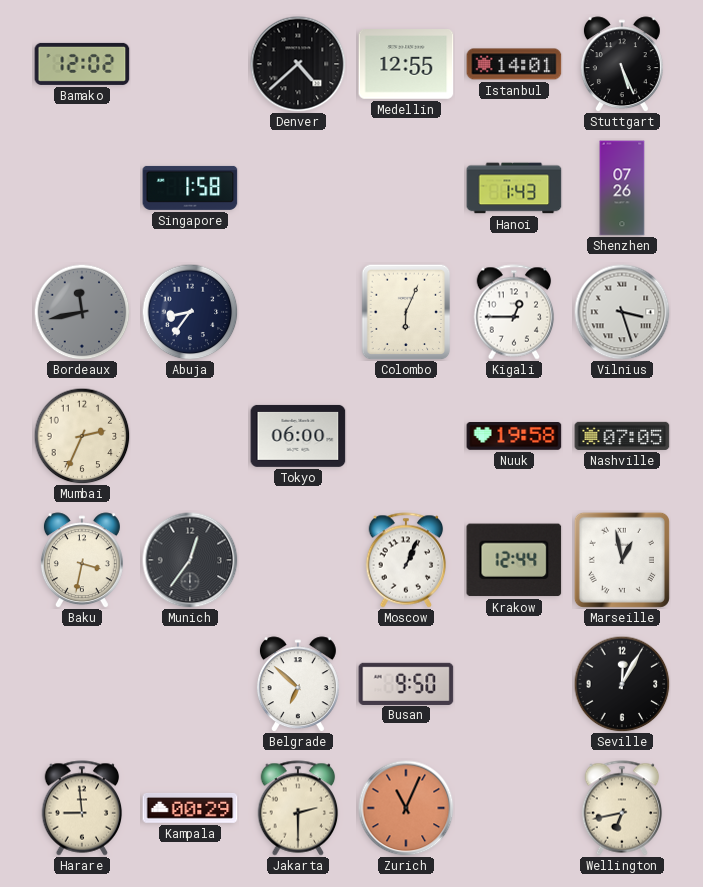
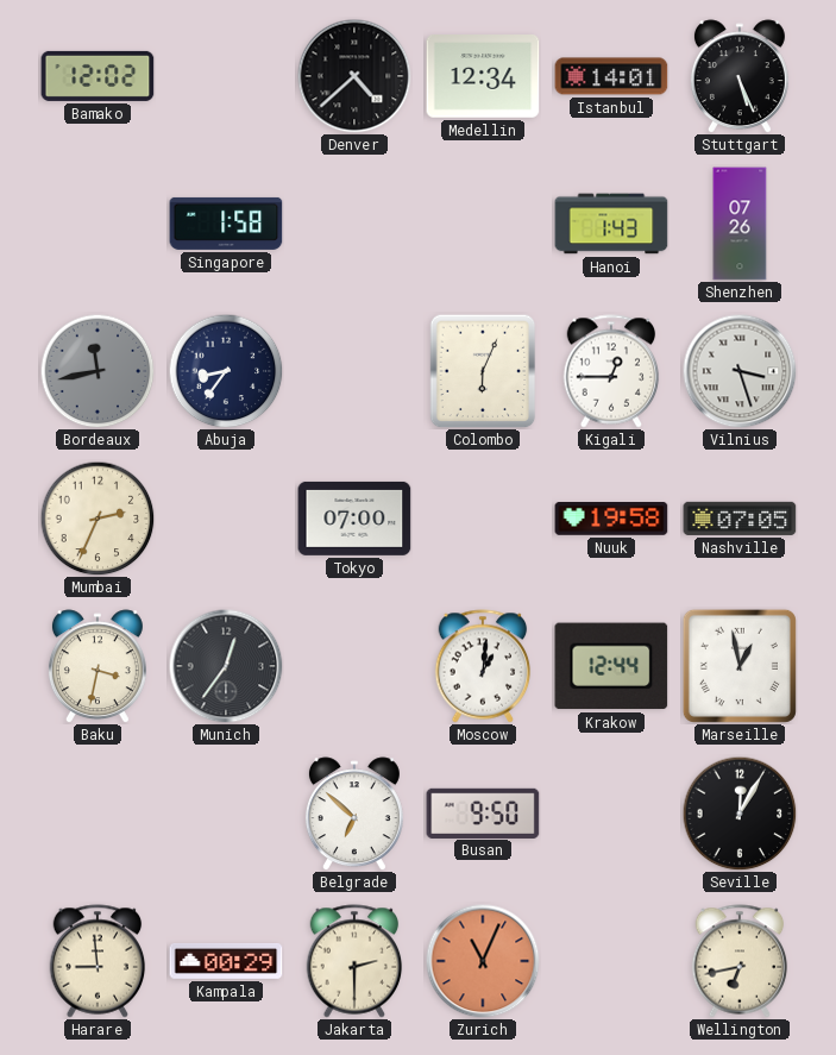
Medellin: 12:55 -> 12:34 (483, 76)
Tokyo: 06:00 -> 07:00 (354, 519)
Moscow: 1:04 -> 1:01 (483, 666)
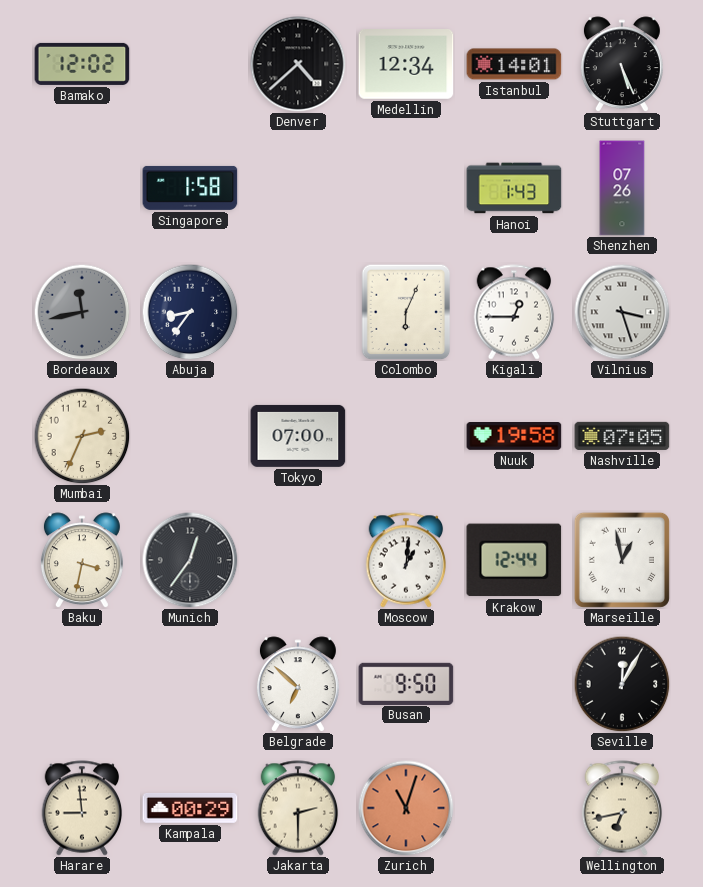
Zurich: 11:04 -> 11:03 (406, 808)
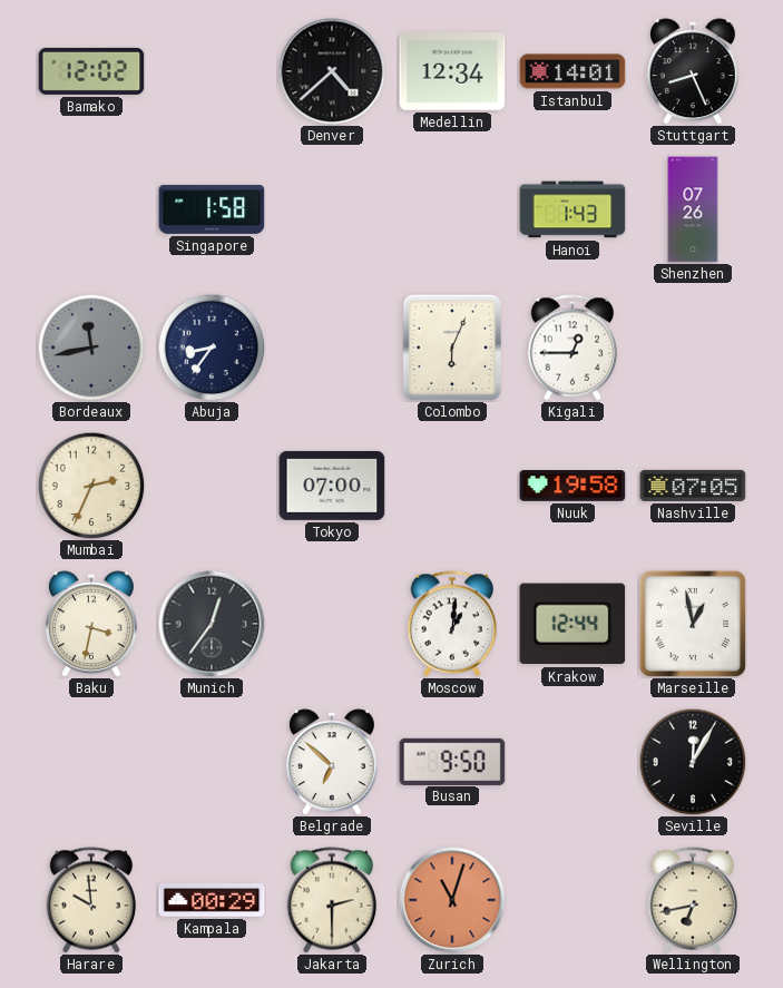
Stuttgart: 5:26 -> 8:26 (693, 71)
Vilnius: 3:27 -> none (622, 312)
Harare: 8:59 -> 9:59 (91, 900)
